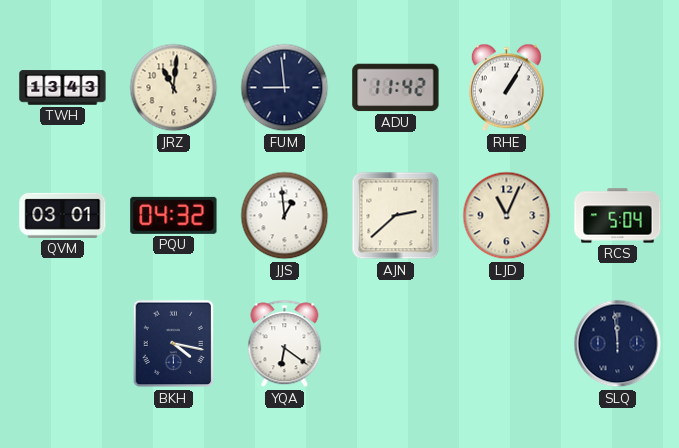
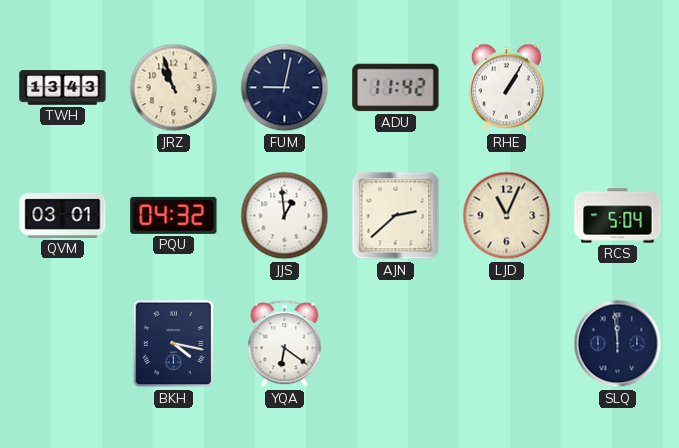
JRZ: 11:01 -> 10:57 (174, 88)
FUM: 8:59 -> 9:02 (285, 88)
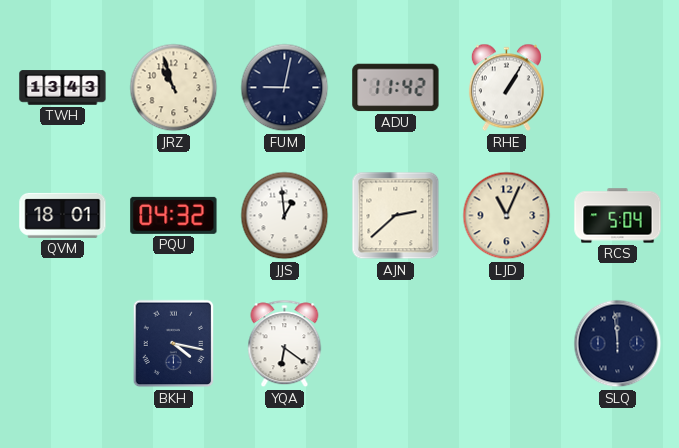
QVM: 03:01 -> 18:01 (63, 215)
